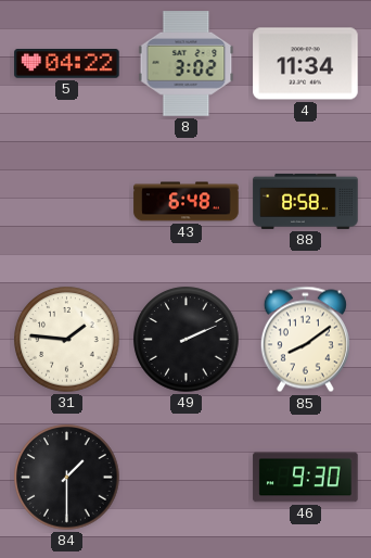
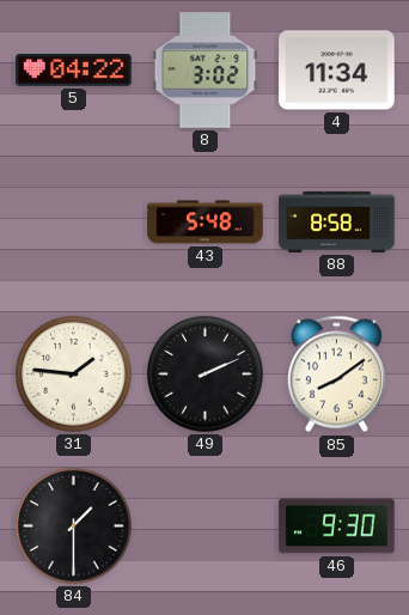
43: 6:48 -> 5:48 (206, 223)
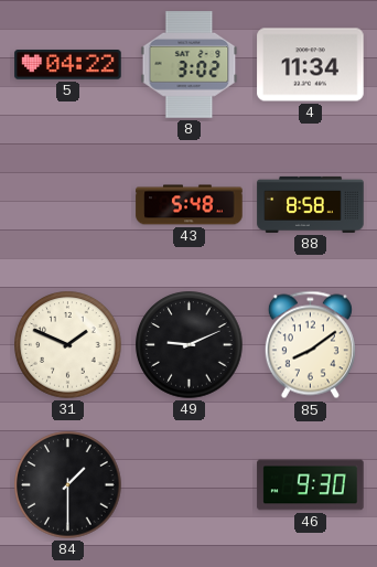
31: 1:46 -> 1:49 (68, 345)
49: 2:11 -> 9:11 (190, 345)
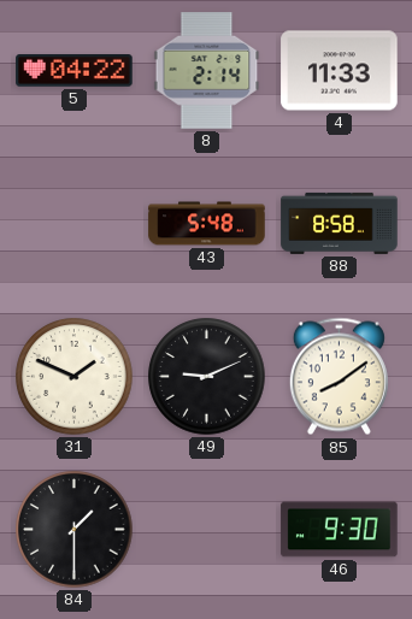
8: 3:02 -> 2:14 (207, 71)
4: 11:34 -> 11:33 (340, 71)
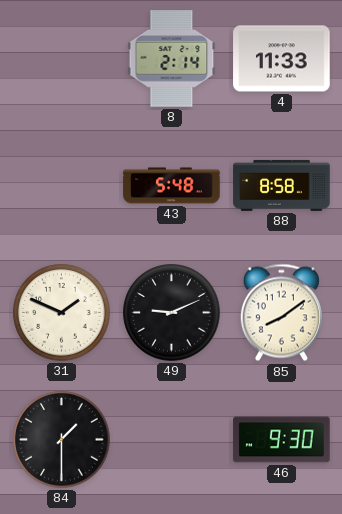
5: 04:22 -> none (75, 71)
